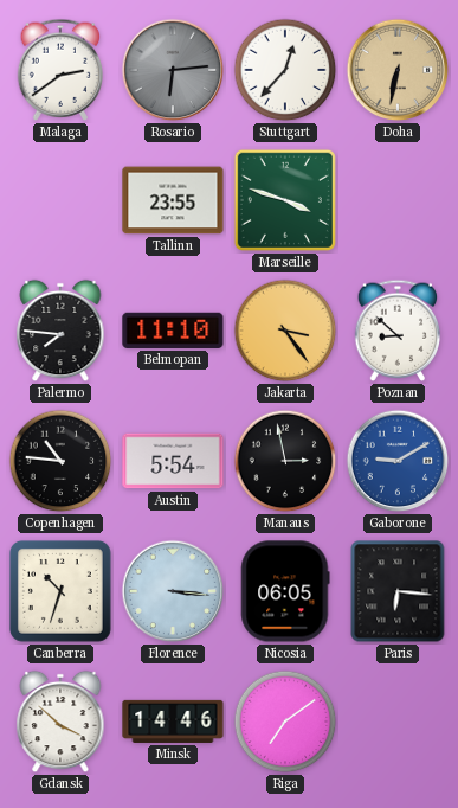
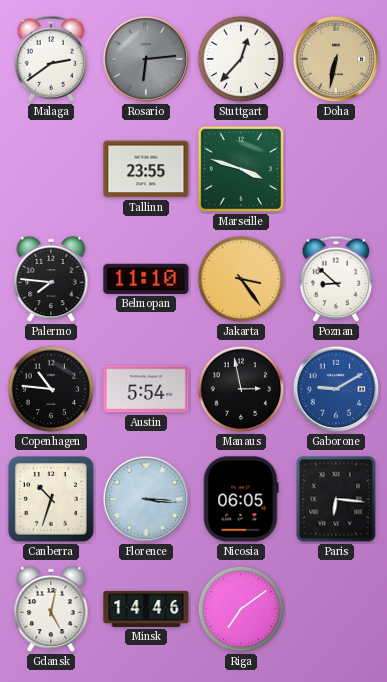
Gdansk: 3:52 -> 5:02 (51, 609)
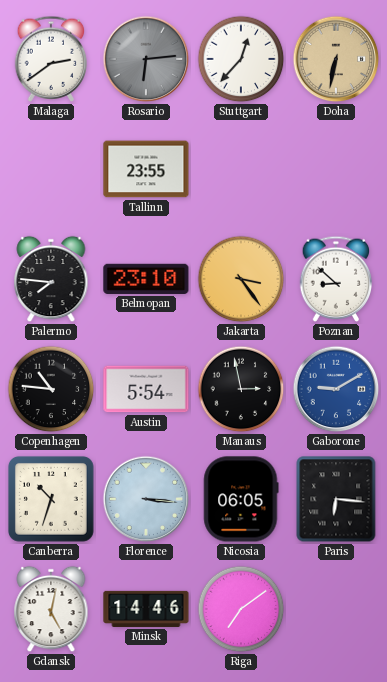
Marseille: 3:48 -> none (241, 169)
Belmopan: 11:10 -> 23:10 (146, 279)
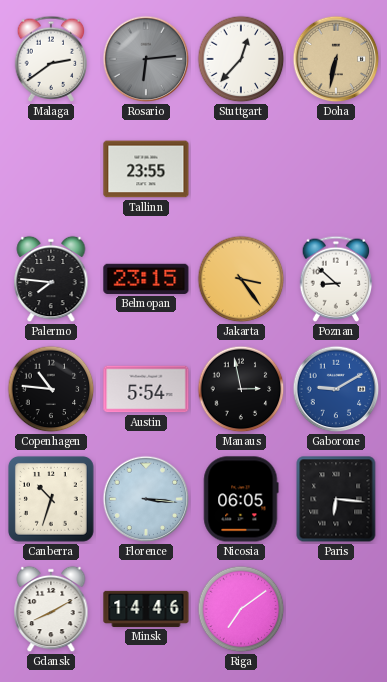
Belmopan: 23:10 -> 23:15 (146, 279)
Gdansk: 5:02 -> 8:10 (51, 609)
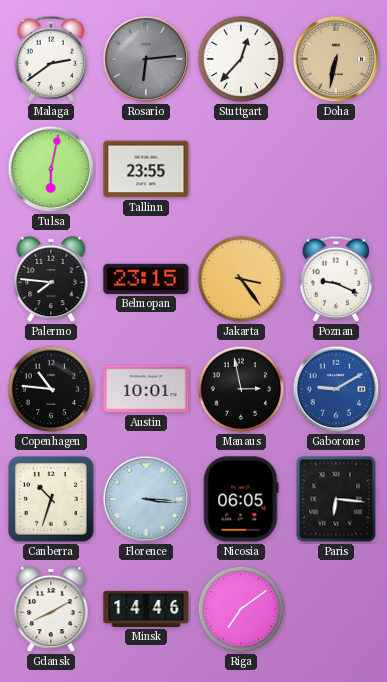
Tulsa: none -> 6:02 (51, 169)
Poznan: 8:52 -> 9:19 (336, 279)
Austin: 5:54 -> 10:01 (146, 389)
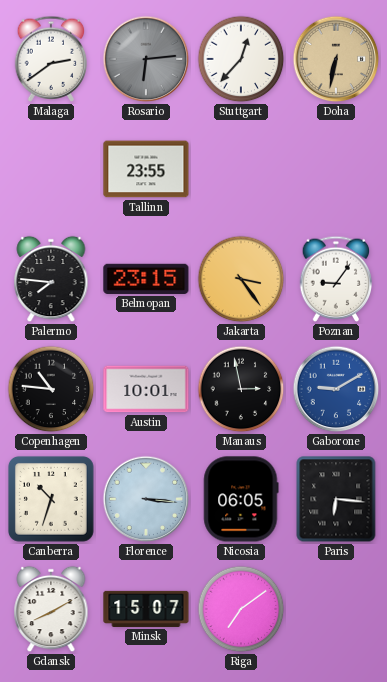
Tulsa: 6:02 -> none (51, 169)
Poznan: 9:19 -> 9:06 (336, 279)
Minsk: 14:46 -> 15:07 (146, 609)
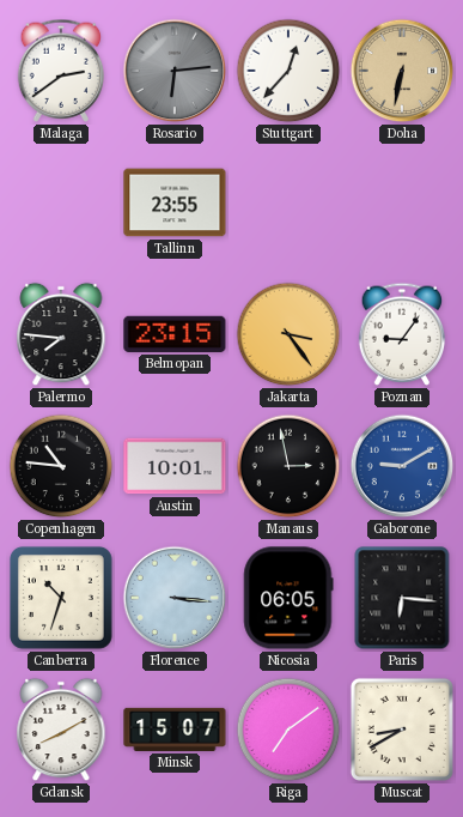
Muscat: none -> 8:40 (402, 730)
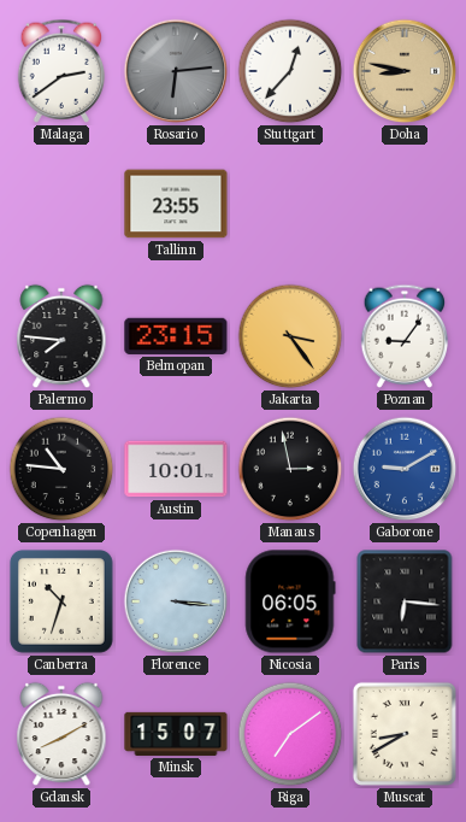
Doha: 6:32 -> 8:47 (405, 71)
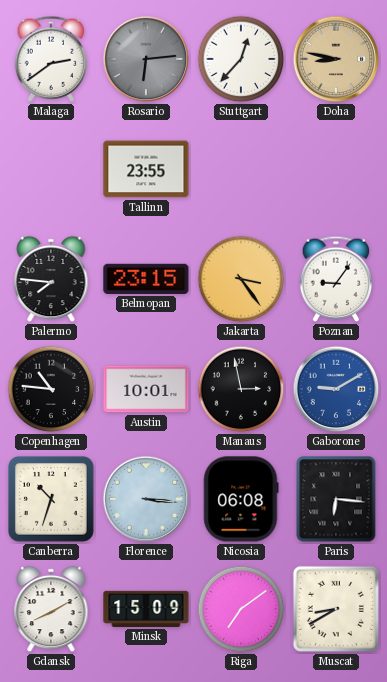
Nicosia: 06:05 -> 06:08 (241, 499)
Minsk: 15:07 -> 15:09 (146, 609)
